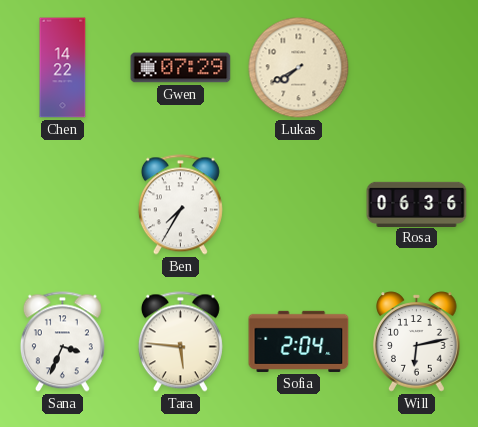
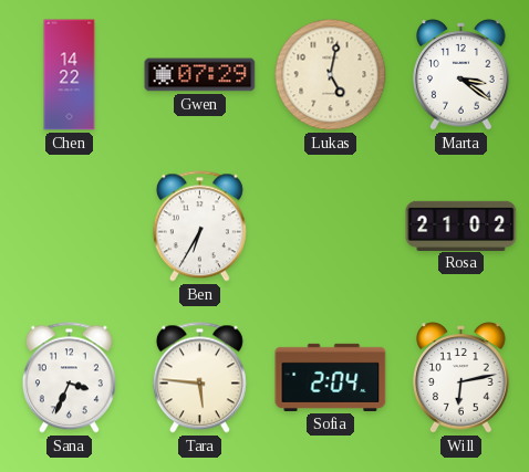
Lukas: 7:40 -> 5:02 (331, 75)
Marta: none -> 3:21 (461, 75)
Ben: 7:35 -> 6:35 (199, 227)
Rosa: 06:36 -> 21:02 (461, 225)
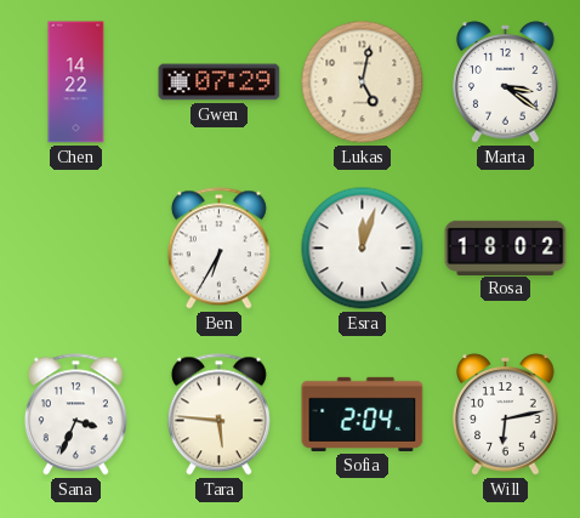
Esra: none -> 12:03 (363, 249)
Rosa: 21:02 -> 18:02 (506, 247)
